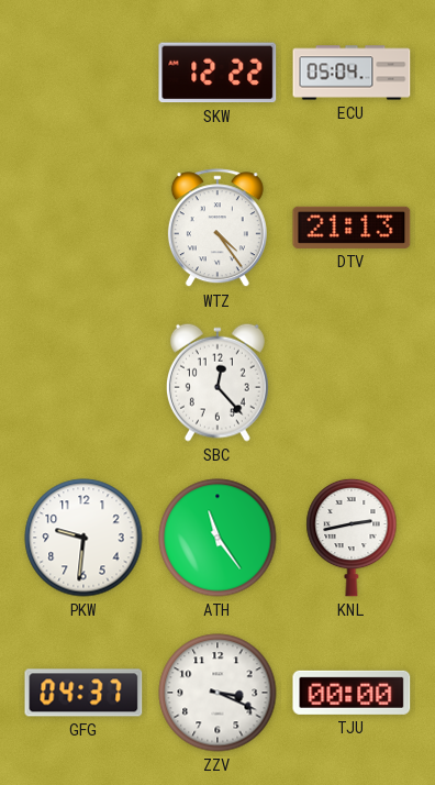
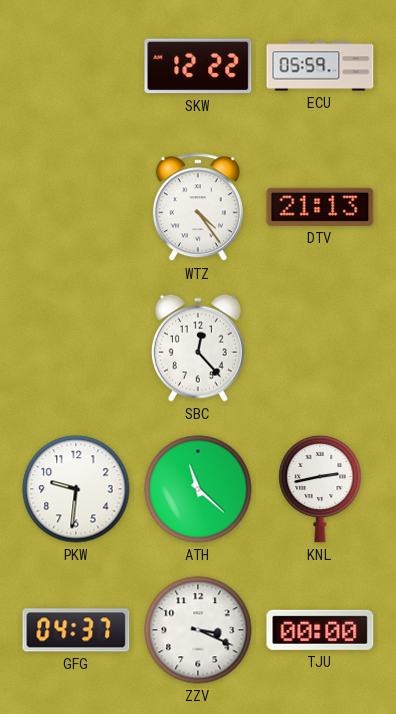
ECU: 05:04 -> 05:59 (320, 66)
ATH: 11:24 -> 11:22 (198, 489)
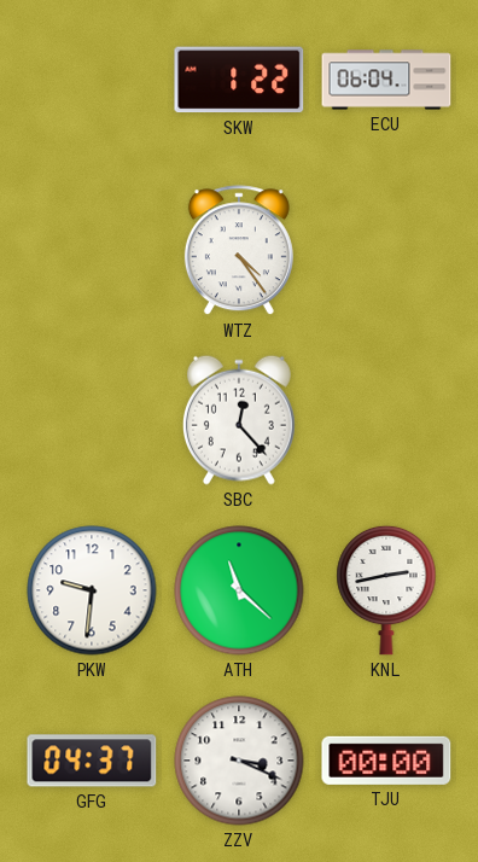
SKW: 12:22 -> 1:22 (239, 80)
ECU: 05:59 -> 06:04 (386, 80)
DTV: 21:13 -> none (320, 207)
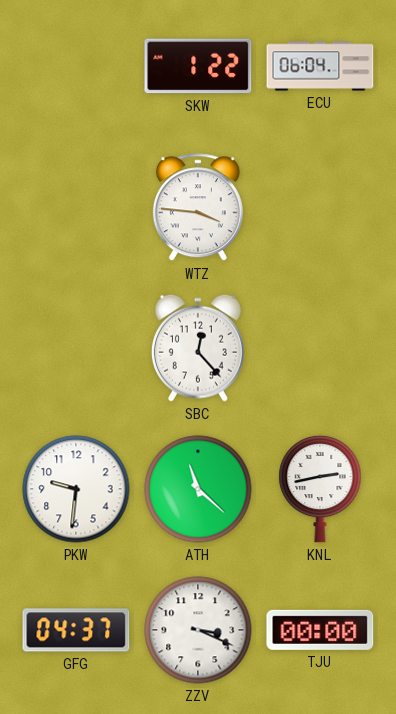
WTZ: 4:24 -> 3:46 (198, 208)
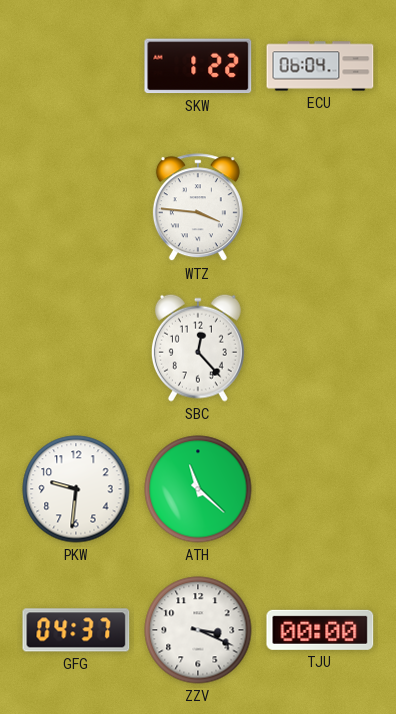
KNL: 2:43 -> none (320, 489)
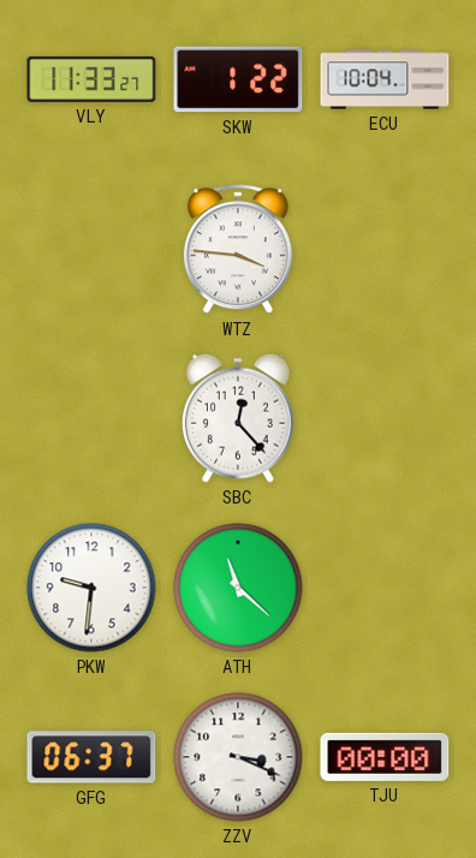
VLY: none -> 11:33 (91, 79)
ECU: 06:04 -> 10:04 (385, 79)
GFG: 04:37 -> 06:37 (91, 757)
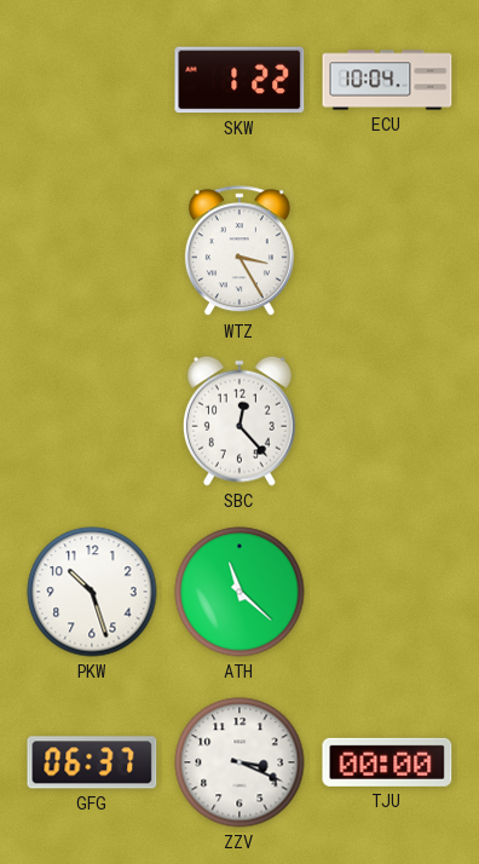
VLY: 11:33 -> none (91, 79)
WTZ: 3:46 -> 3:25 (239, 252)
PKW: 9:31 -> 10:27 (92, 592)
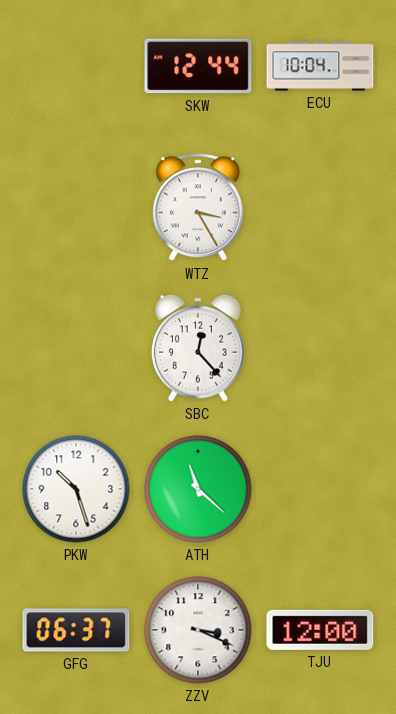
SKW: 1:22 -> 12:44 (198, 66)
TJU: 00:00 -> 12:00 (320, 630)
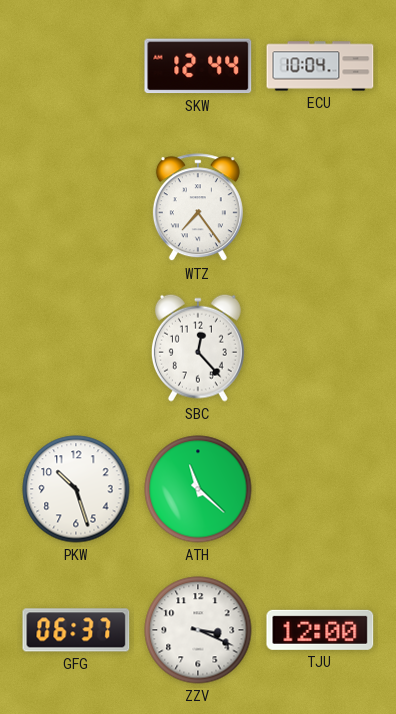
WTZ: 3:25 -> 7:24 (198, 208)
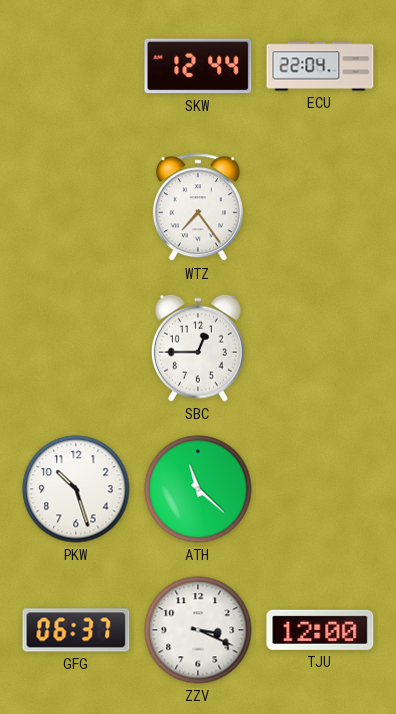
ECU: 10:04 -> 22:04 (320, 66)
SBC: 12:23 -> 12:45 (198, 348)
